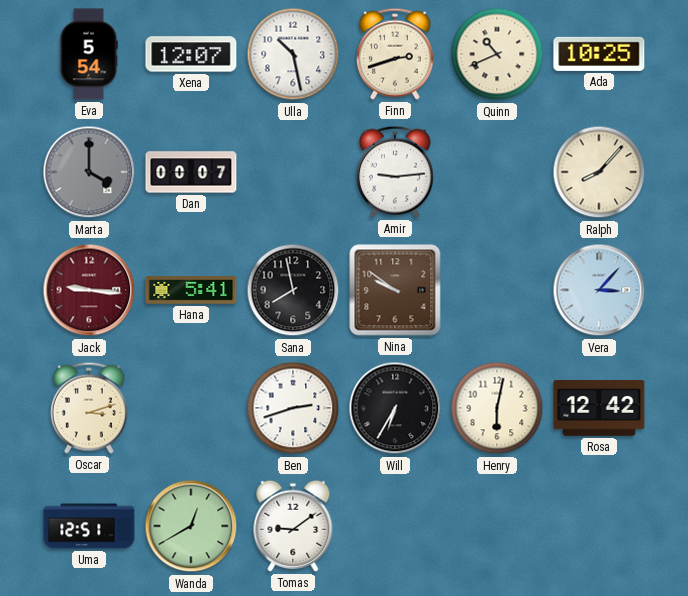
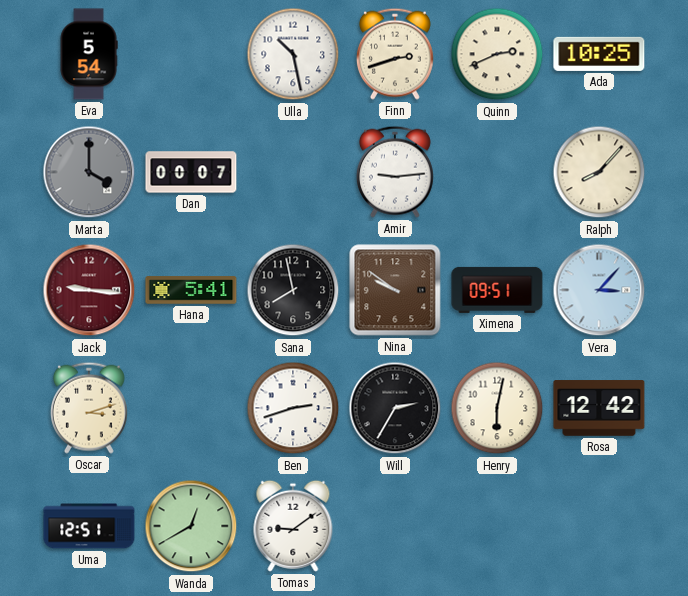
Xena: 12:07 -> none (191, 54)
Quinn: 10:41 -> 2:41 (497, 54)
Ximena: none -> 09:51 (497, 290)
Will: 6:35 -> 2:35 (395, 408)
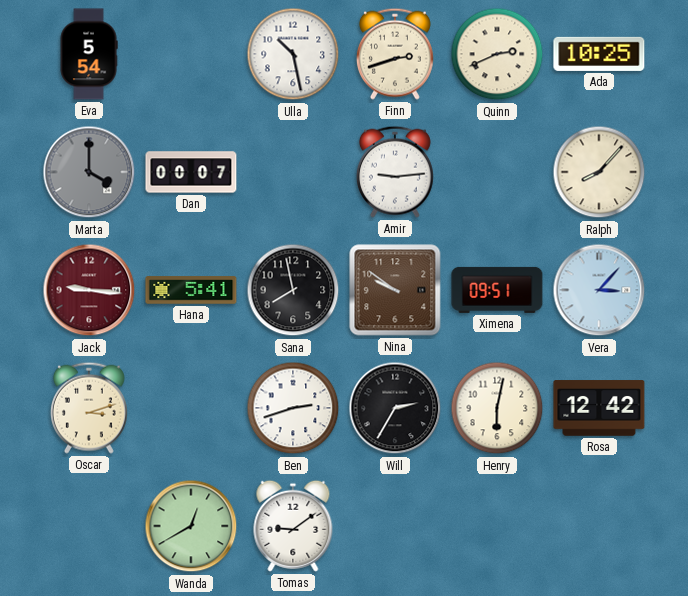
Uma: 12:51 -> none (89, 526)
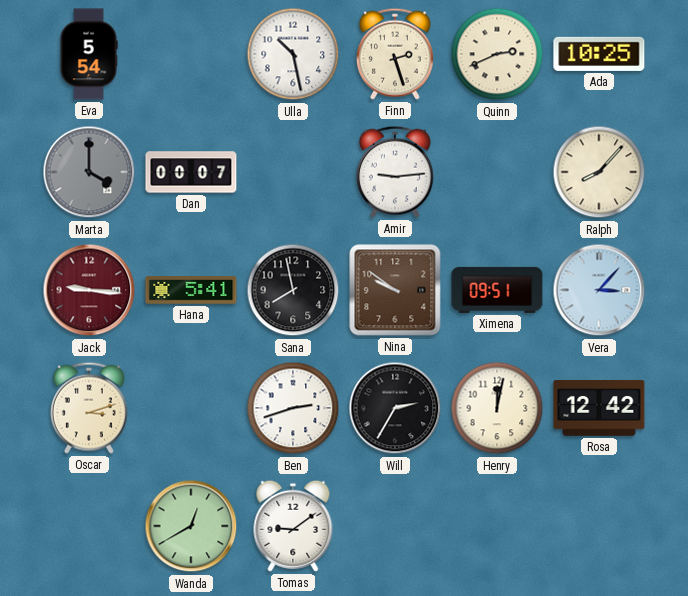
Finn: 2:42 -> 2:27 (395, 54)
Henry: 6:02 -> 12:02 (497, 408)
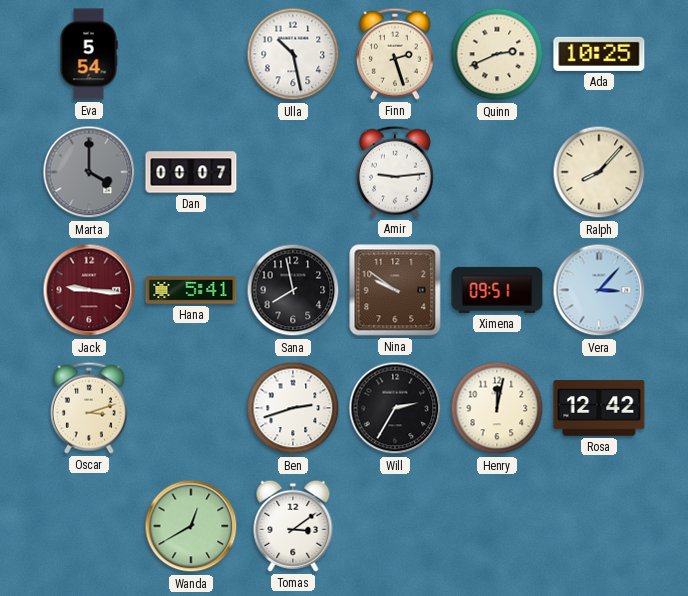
Tomas: 9:09 -> 3:09 (293, 526)
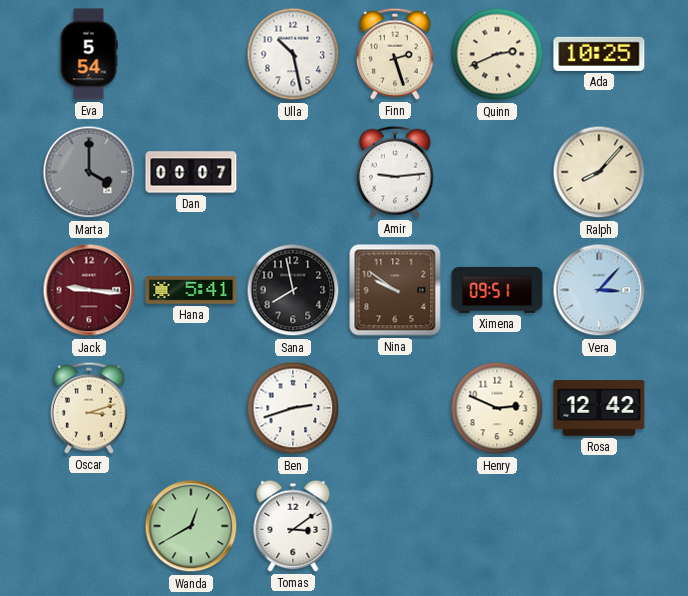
Will: 2:35 -> none (395, 408)
Henry: 12:02 -> 2:49 (497, 408)
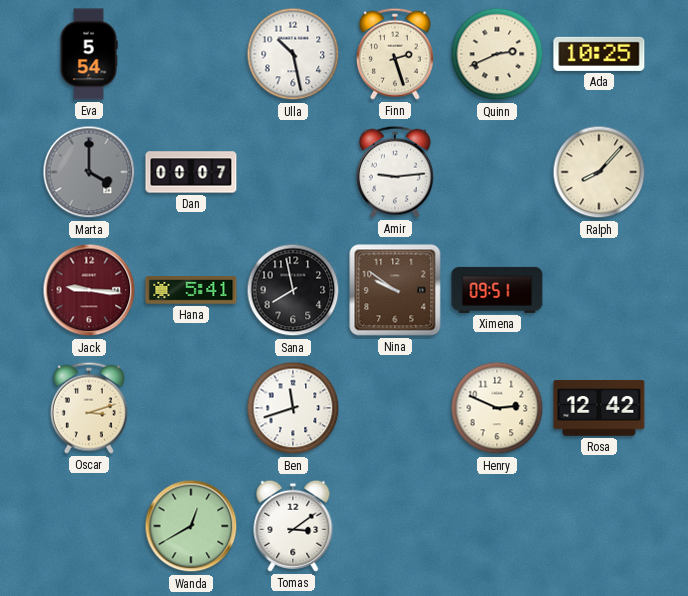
Vera: 3:07 -> none (599, 290)
Ben: 2:42 -> 11:42 (293, 408)
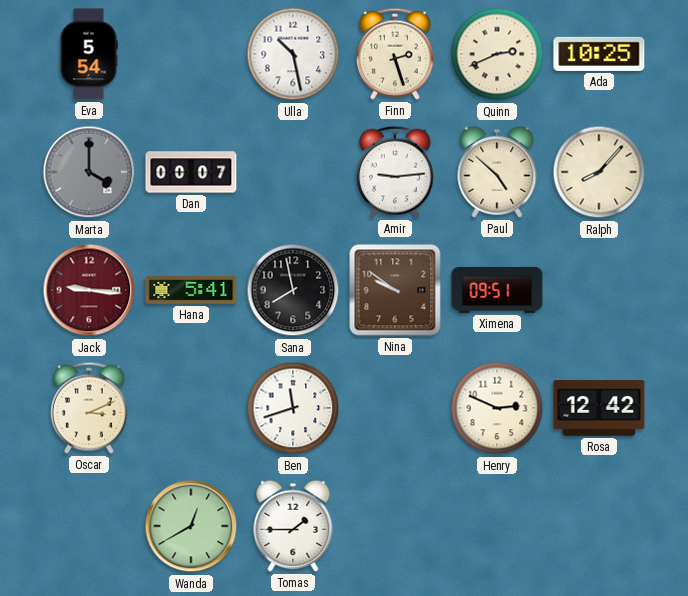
Paul: none -> 4:52 (497, 172)
Oscar: 3:12 -> 3:11 (89, 408)
Tomas: 3:09 -> 1:45 (293, 526)
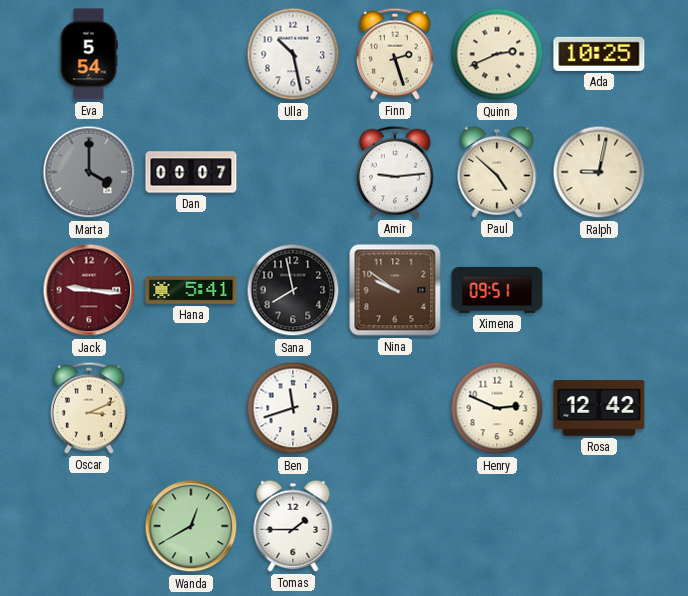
Ralph: 8:07 -> 9:02 (599, 172)
